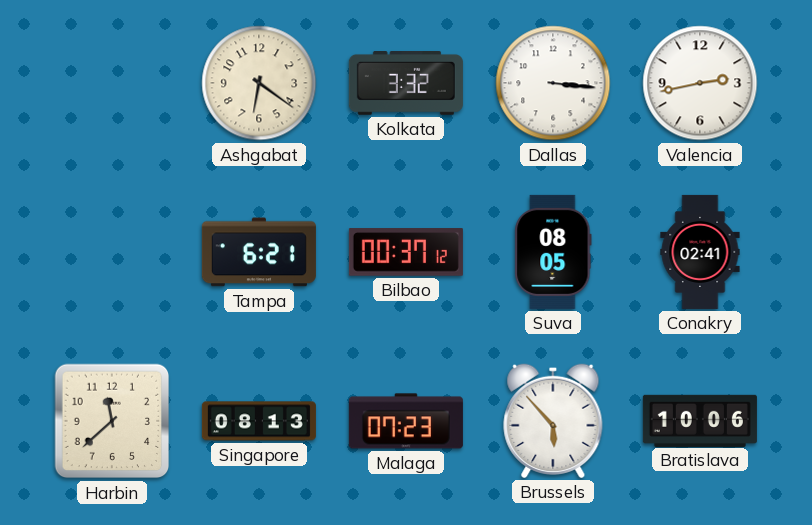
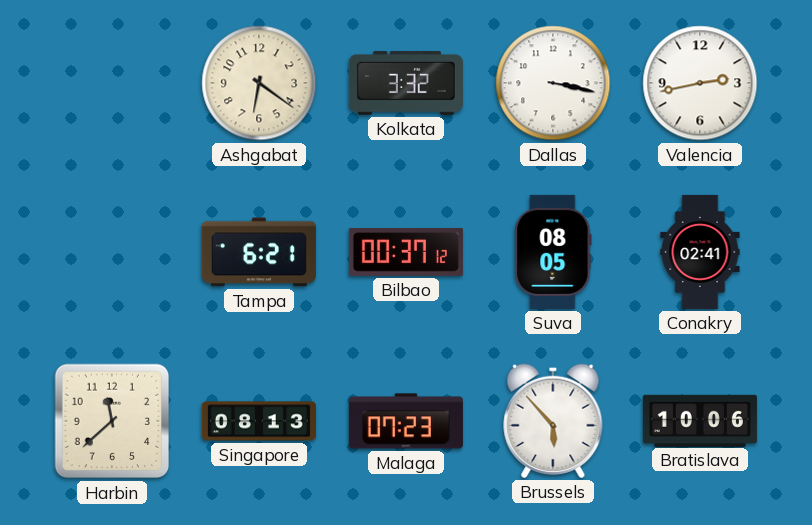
Dallas: 3:16 -> 3:17 (553, 83)
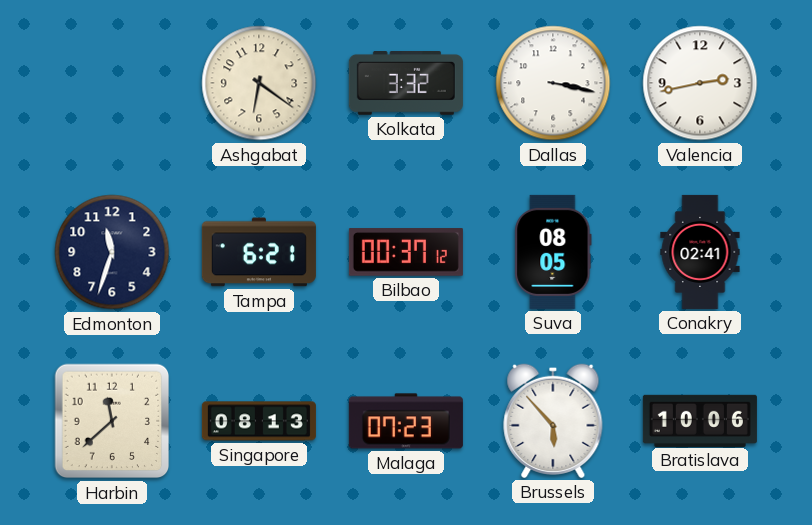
Edmonton: none -> 11:33 (112, 252)
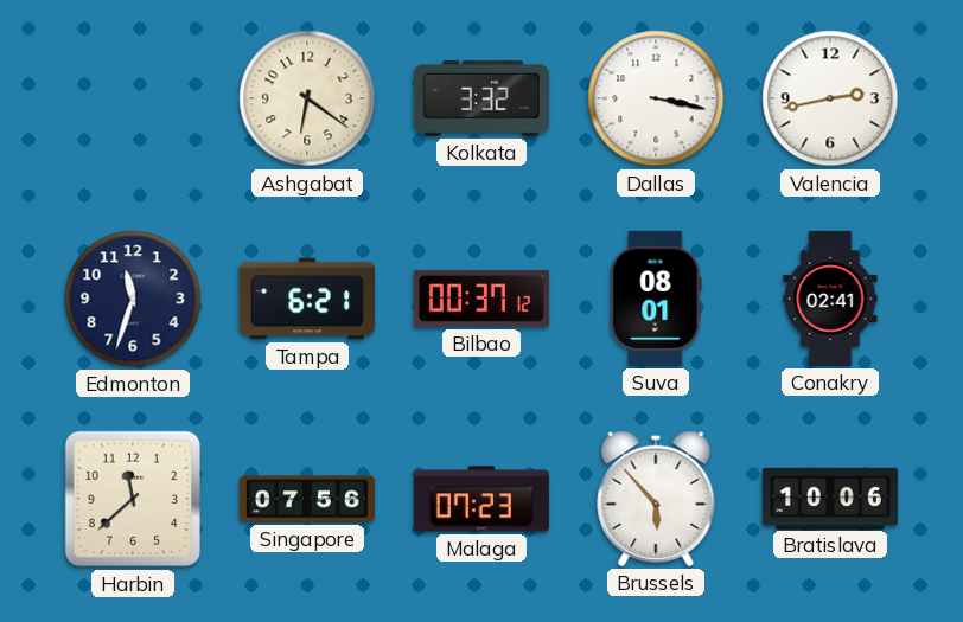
Suva: 08:05 -> 08:01 (656, 299)
Singapore: 08:13 -> 07:56 (307, 499)
